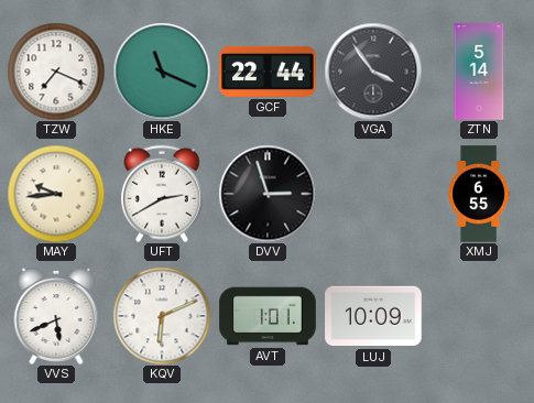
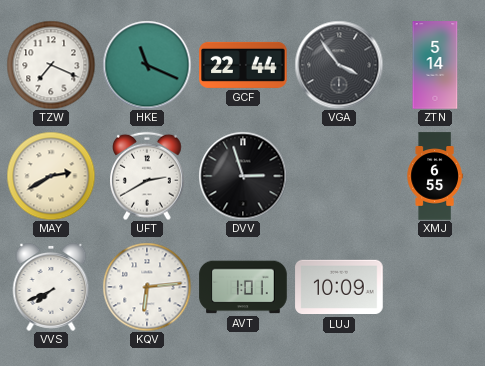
MAY: 9:44 -> 2:40 (51, 176)
VVS: 5:41 -> 7:41 (51, 287)
KQV: 6:11 -> 6:14 (147, 287)
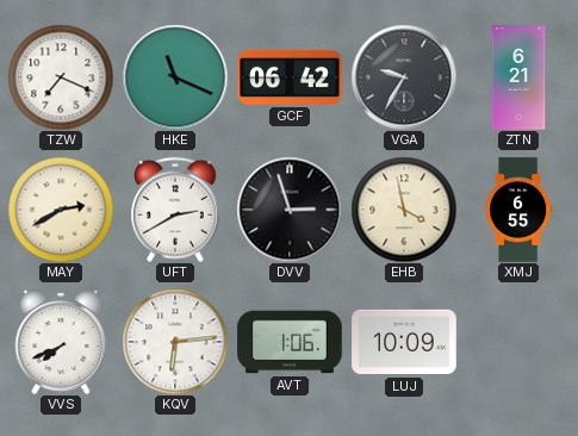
GCF: 22:44 -> 06:42 (290, 77)
VGA: 3:54 -> 9:35 (404, 77)
ZTN: 5:14 -> 6:21 (518, 77)
EHB: none -> 3:58 (404, 210)
AVT: 1:01 -> 1:06 (290, 342)
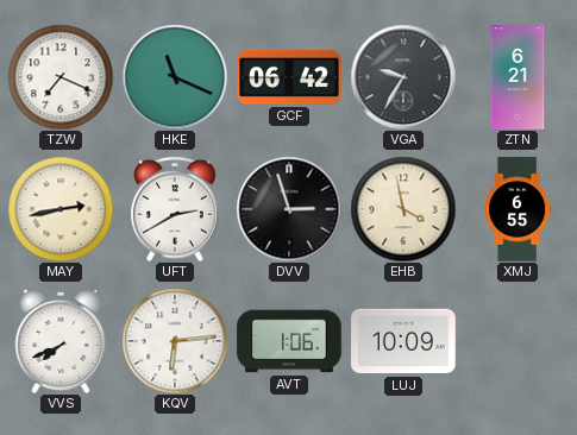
MAY: 2:40 -> 2:43 (61, 209)
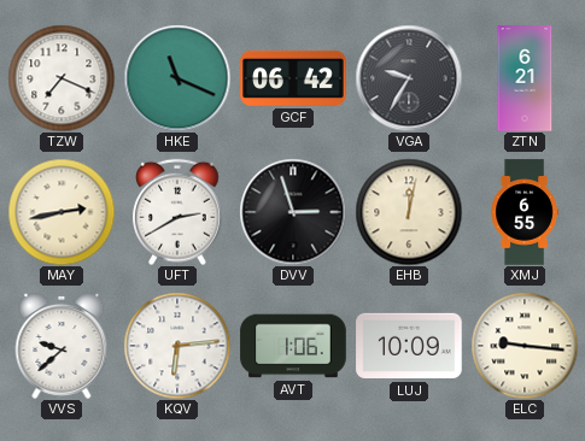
EHB: 3:58 -> 12:02 (409, 212)
VVS: 7:41 -> 9:38 (62, 346)
ELC: none -> 9:16 (525, 346)
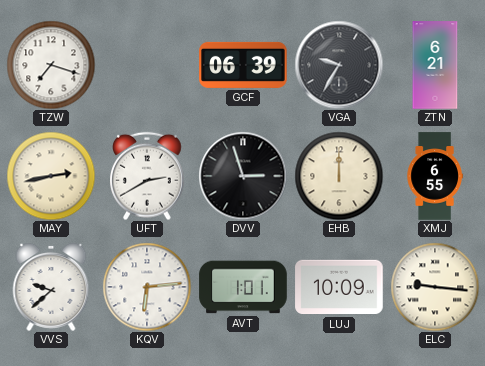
TZW: 7:19 -> 7:18 (51, 65)
HKE: 11:19 -> none (177, 78)
GCF: 06:42 -> 06:39 (243, 65)
EHB: 12:02 -> 12:00 (339, 176)
AVT: 1:06 -> 1:01 (243, 287)
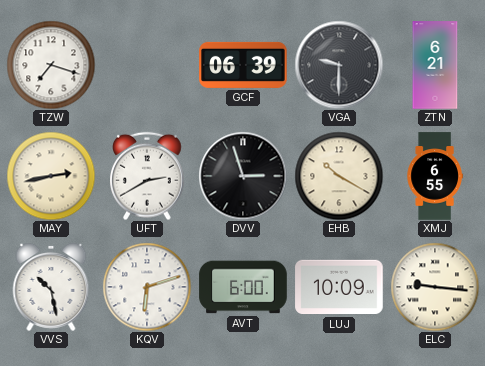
VGA: 9:35 -> 9:30 (339, 65)
EHB: 12:00 -> 10:20 (339, 176)
VVS: 9:38 -> 10:28 (51, 287)
KQV: 6:14 -> 6:12 (147, 287)
AVT: 1:01 -> 6:00 (243, 287)
